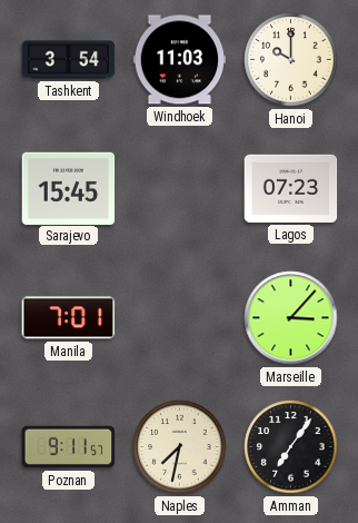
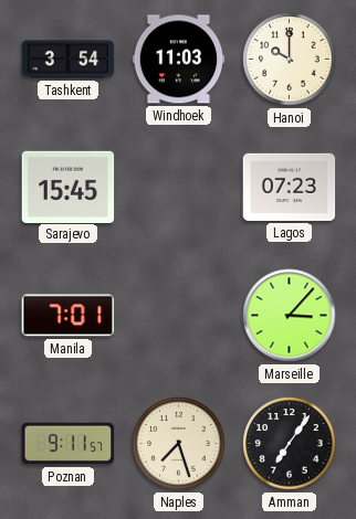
Naples: 7:32 -> 7:27 (179, 444)
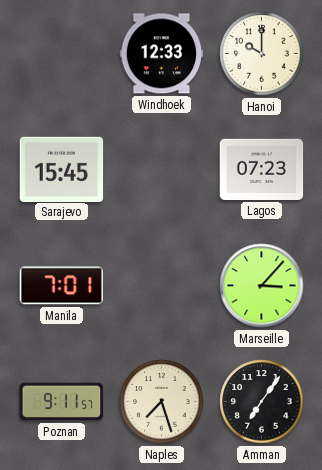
Tashkent: 3:54 -> none (69, 60)
Windhoek: 11:03 -> 12:33 (162, 54)
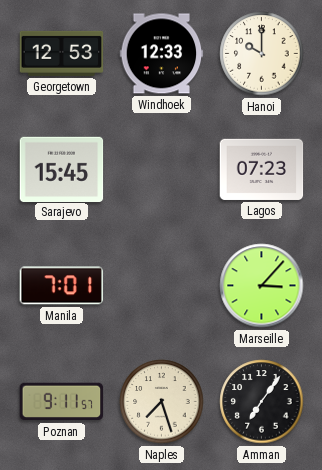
Georgetown: none -> 12:53 (62, 53)
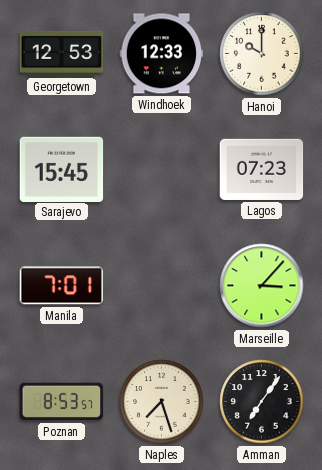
Poznan: 9:11 -> 8:53 (62, 402)
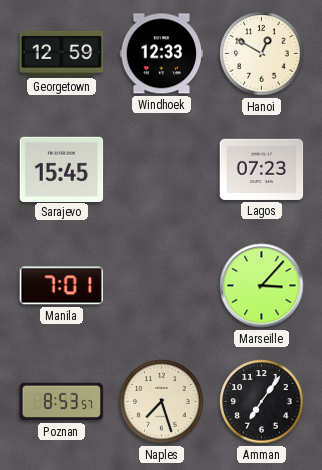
Georgetown: 12:53 -> 12:59 (62, 53)
Hanoi: 10:00 -> 12:50 (262, 54)
